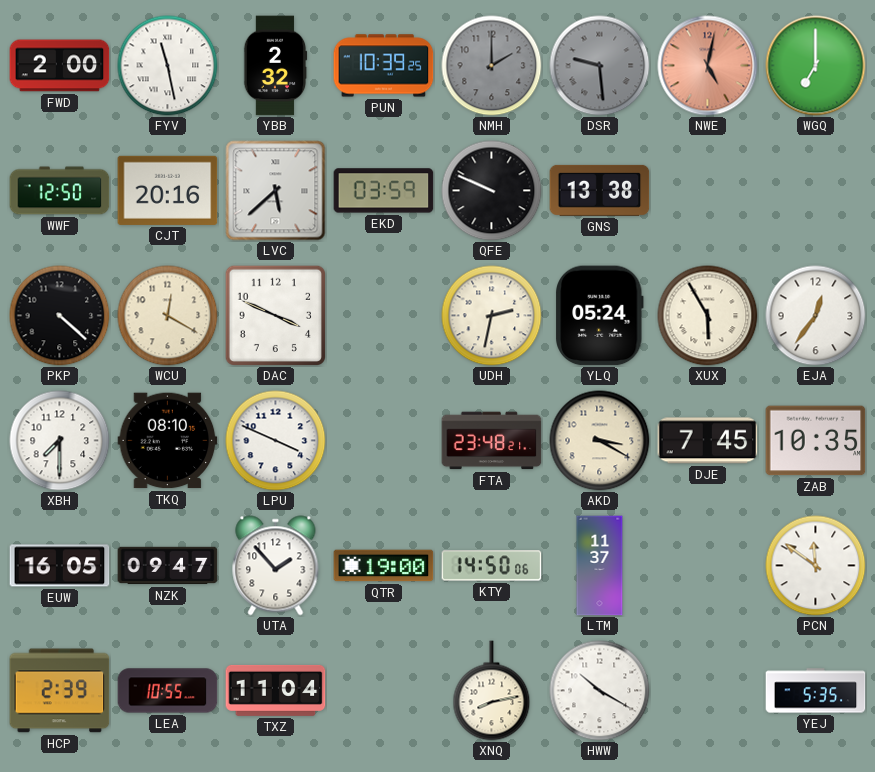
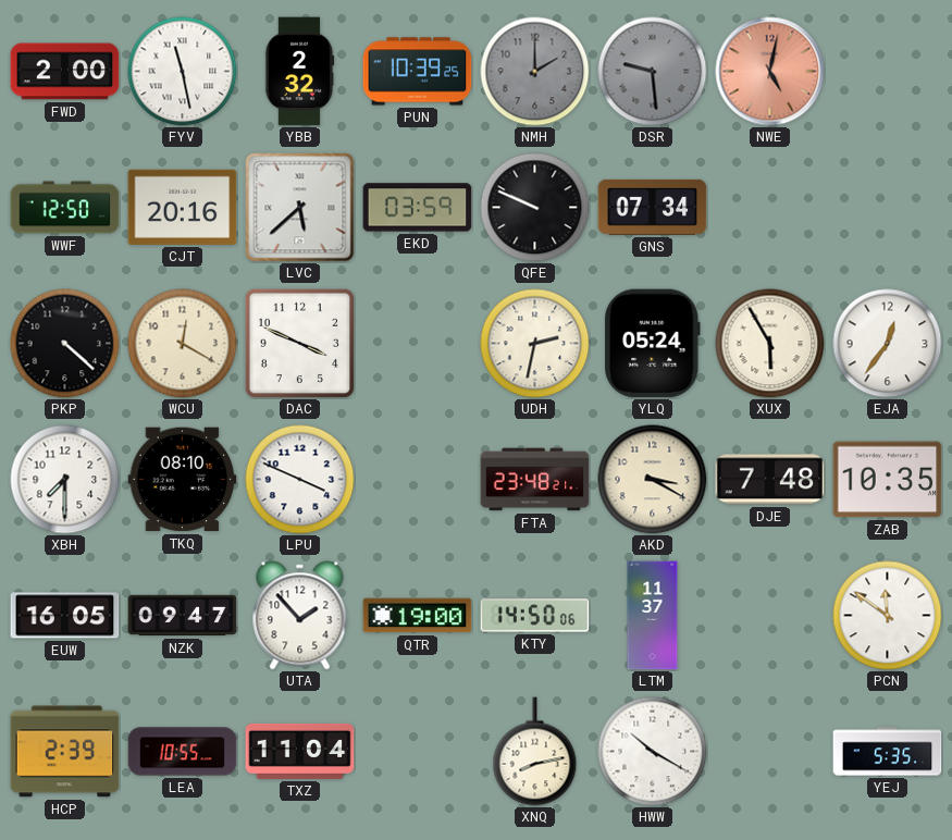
WGQ: 7:00 -> none (816, 66)
GNS: 13:38 -> 07:34 (653, 207)
DJE: 7:45 -> 7:48 (770, 480)
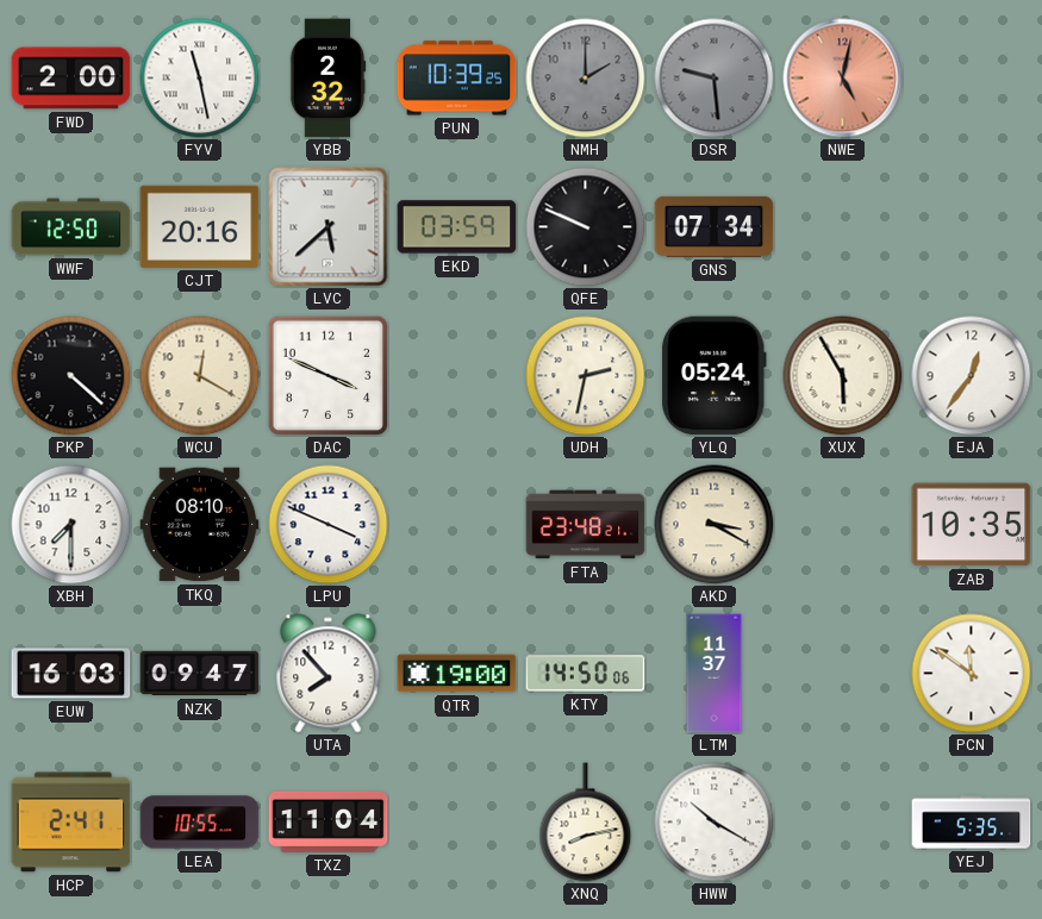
DJE: 7:48 -> none (770, 480)
EUW: 16:05 -> 16:03 (71, 674)
UTA: 1:53 -> 7:53 (329, 674)
HCP: 2:39 -> 2:41 (71, 823)
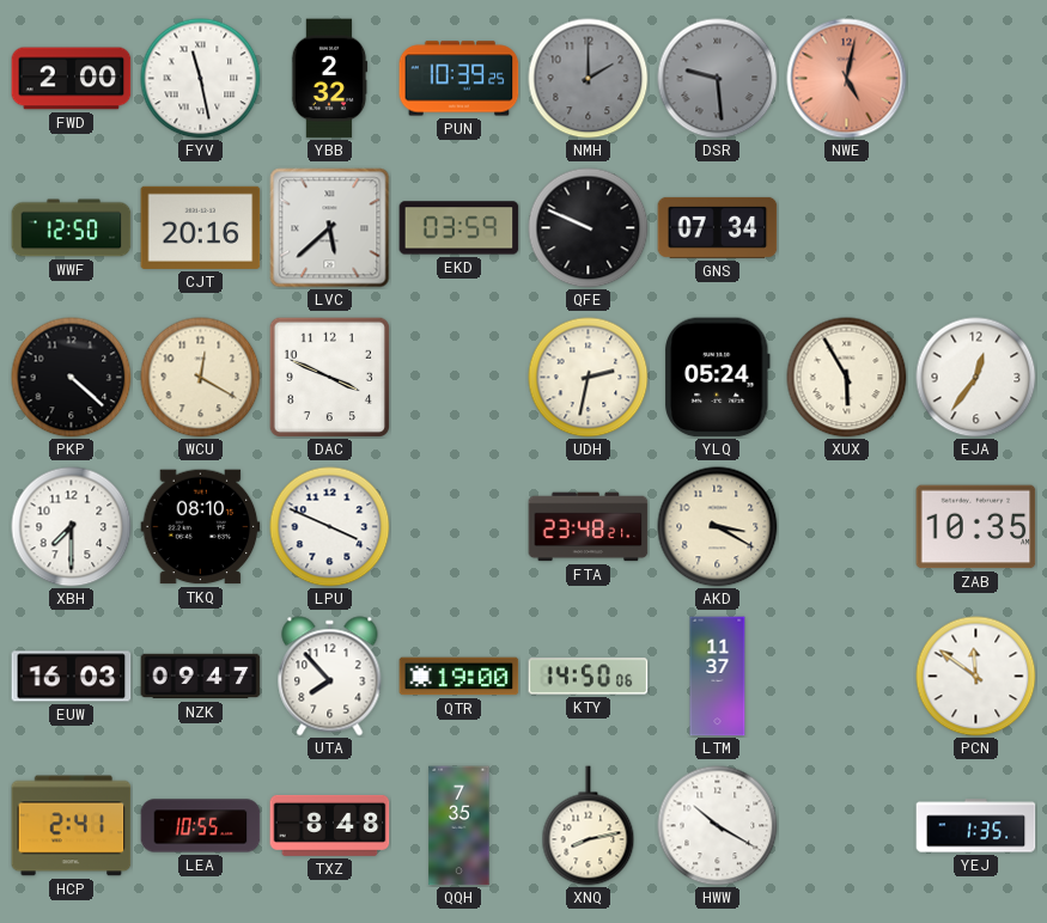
TXZ: 11:04 -> 8:48 (330, 825)
QQH: none -> 7:35 (459, 826)
YEJ: 5:35 -> 1:35 (976, 826)
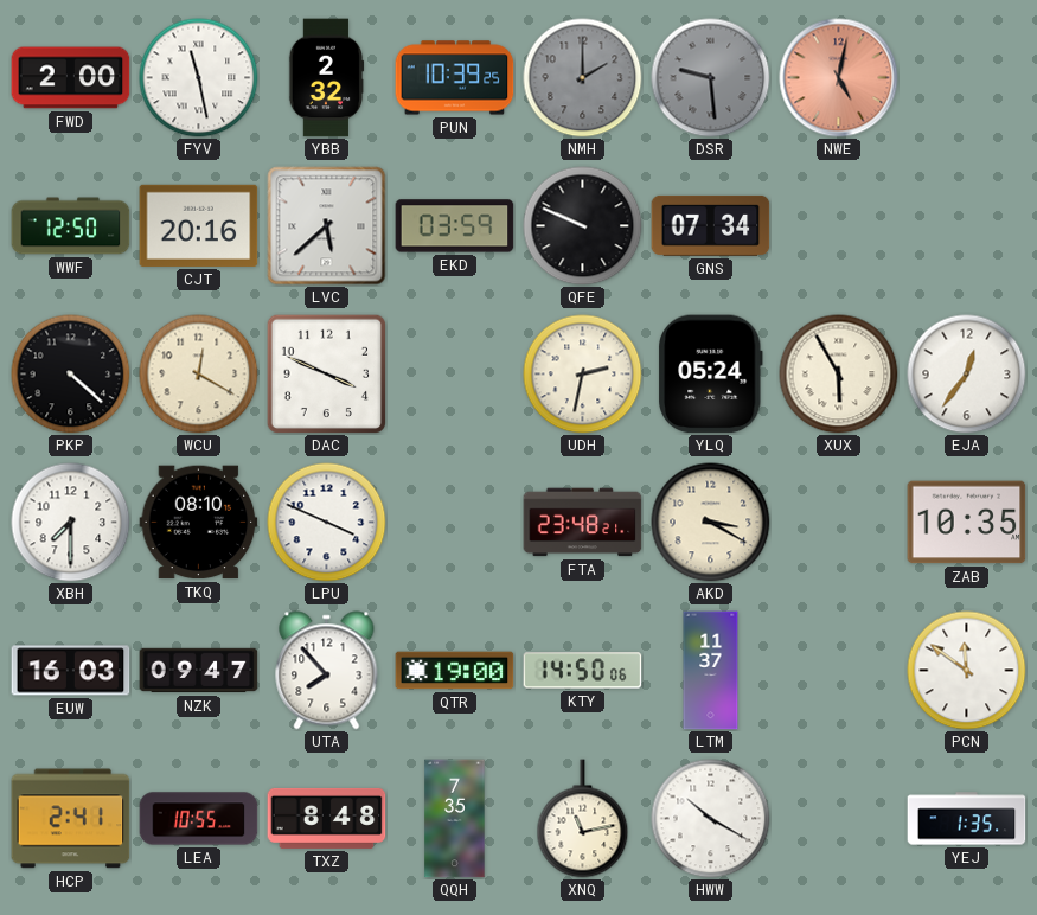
XNQ: 8:13 -> 11:13 (583, 819)
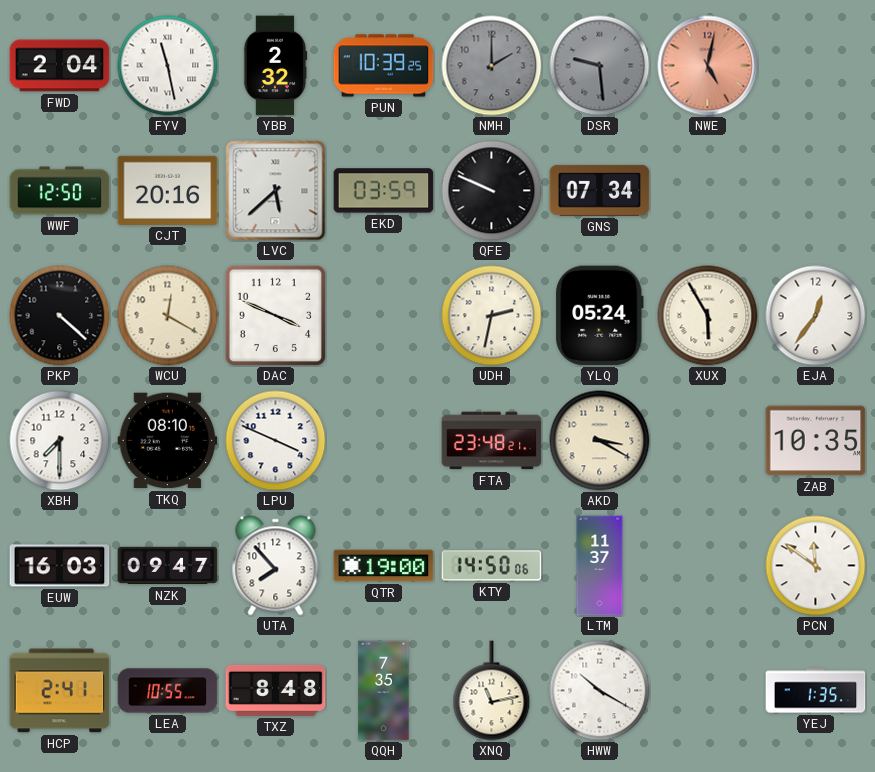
FWD: 2:00 -> 2:04 (60, 66)
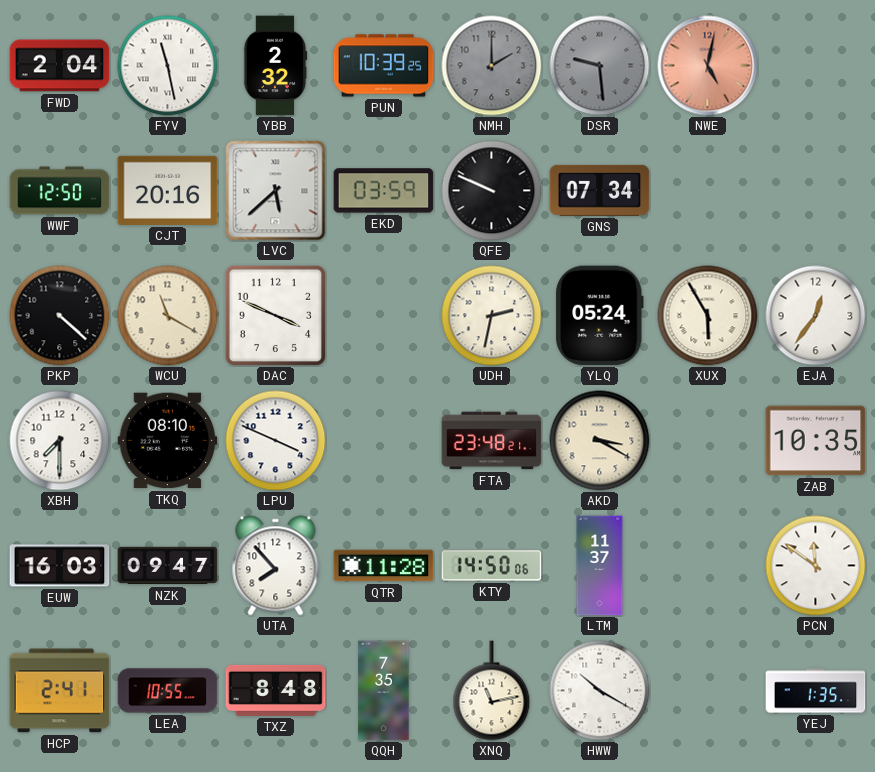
WCU: 12:20 -> 11:20 (168, 316)
QTR: 19:00 -> 11:28 (384, 566)
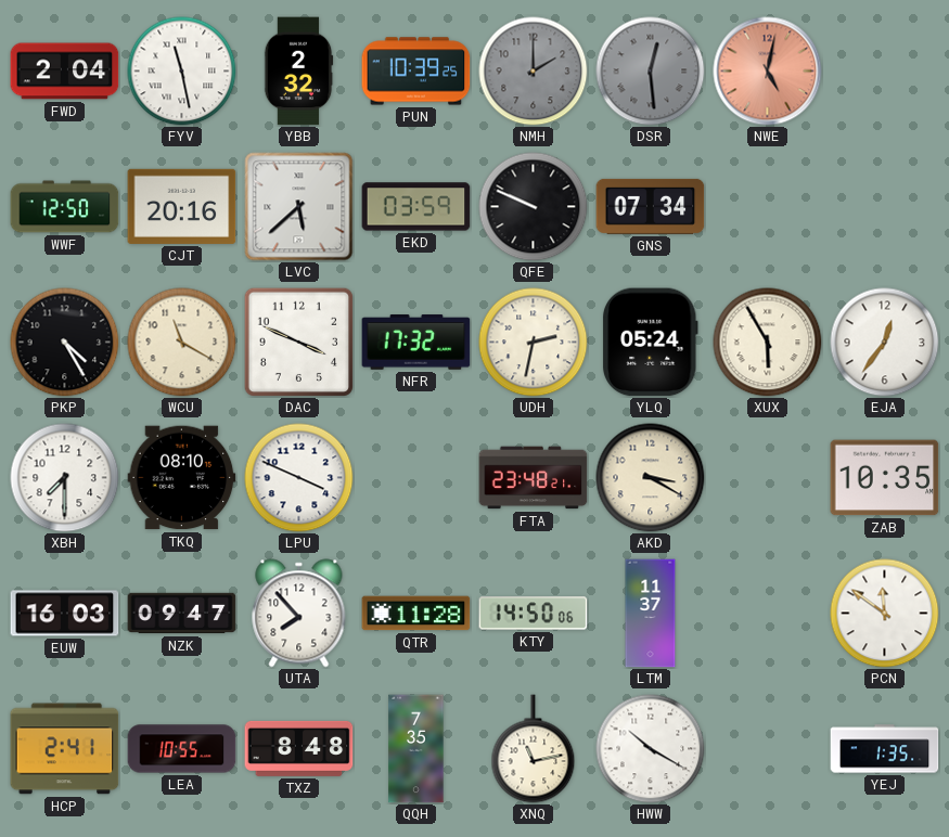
DSR: 9:29 -> 12:29 (651, 72)
PKP: 4:22 -> 4:25 (65, 343)
NFR: none -> 17:32 (416, 343)
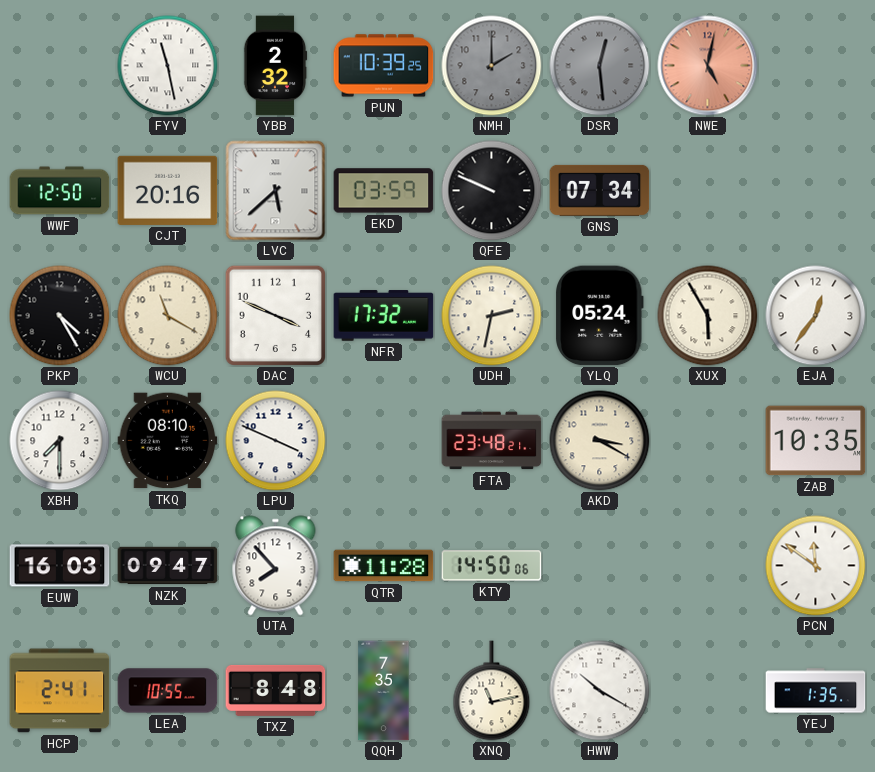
FWD: 2:04 -> none (65, 72)
LTM: 11:37 -> none (651, 614)
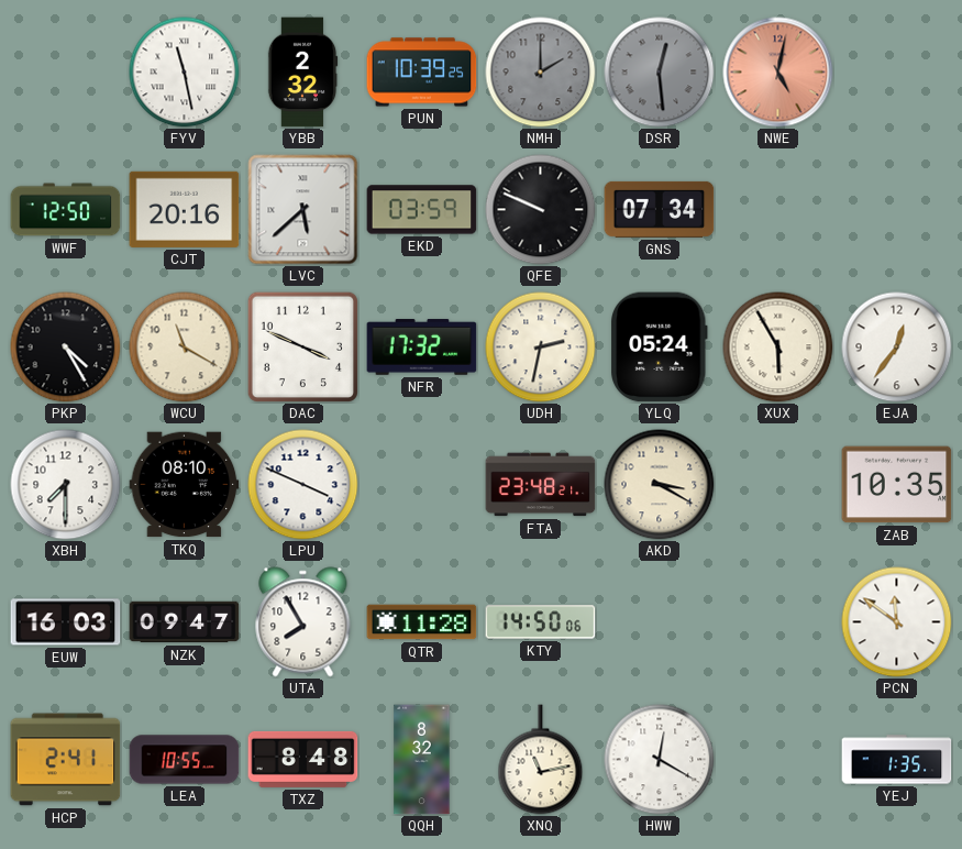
UTA: 7:53 -> 7:55 (303, 622)
QQH: 7:35 -> 8:32 (422, 760)
HWW: 10:20 -> 12:20 (660, 760)
